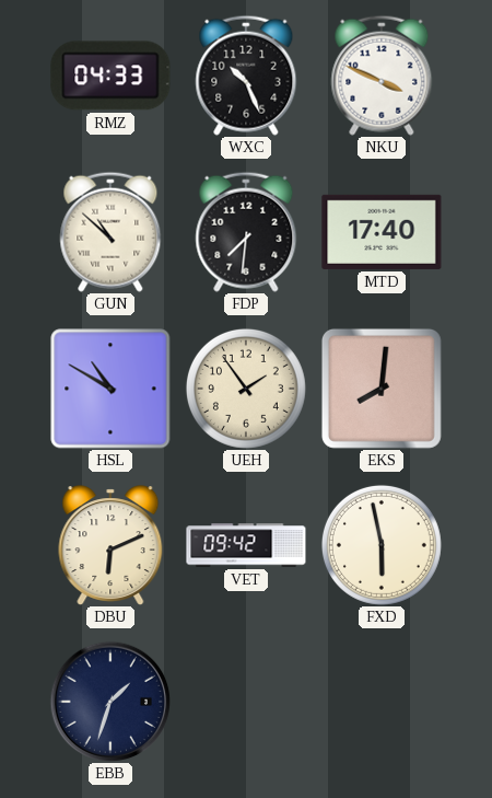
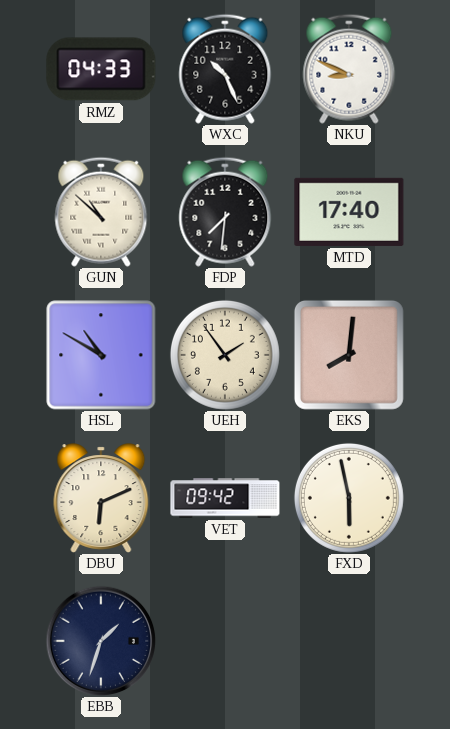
NKU: 3:49 -> 8:49 (349, 69)
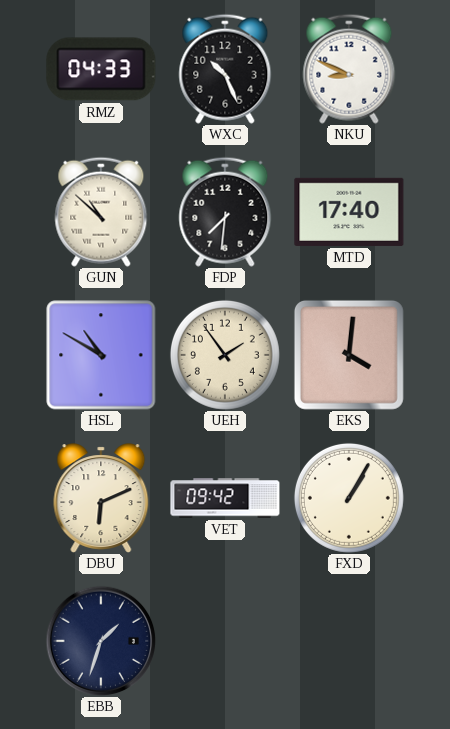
EKS: 8:01 -> 4:01 (349, 355)
FXD: 5:58 -> 1:05 (349, 498)
